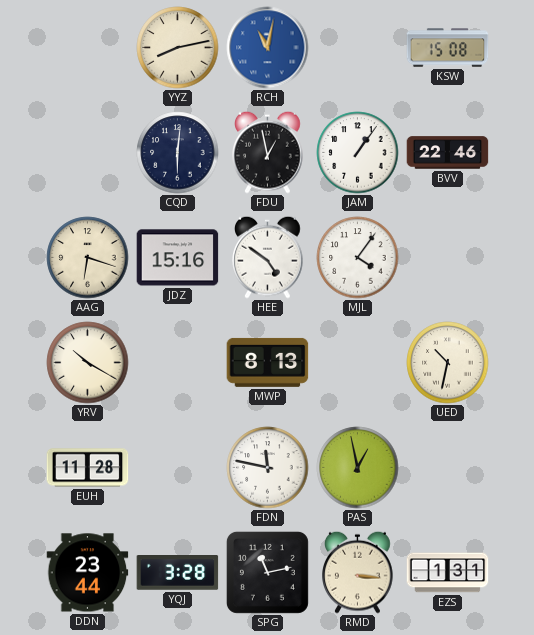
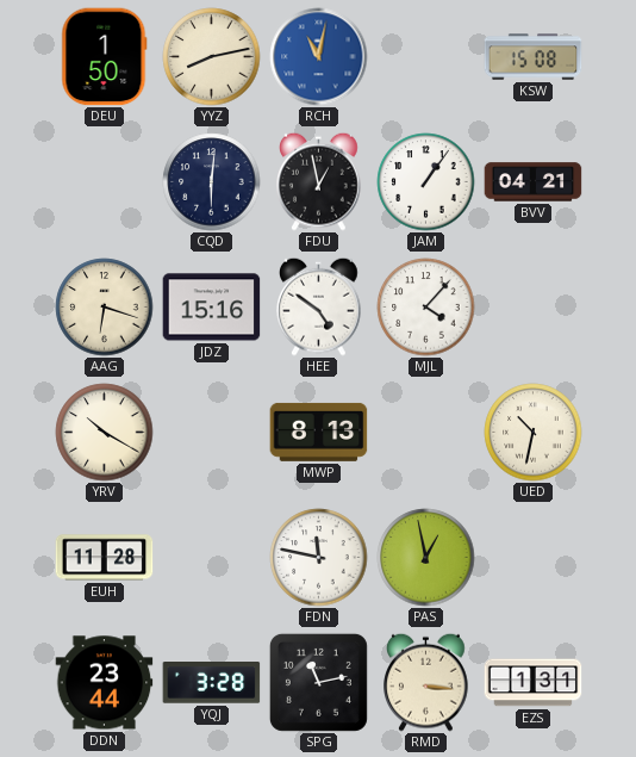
DEU: none -> 1:50 (105, 57)
BVV: 22:46 -> 04:21 (534, 182)
MJL: 4:06 -> 4:07 (426, 308)
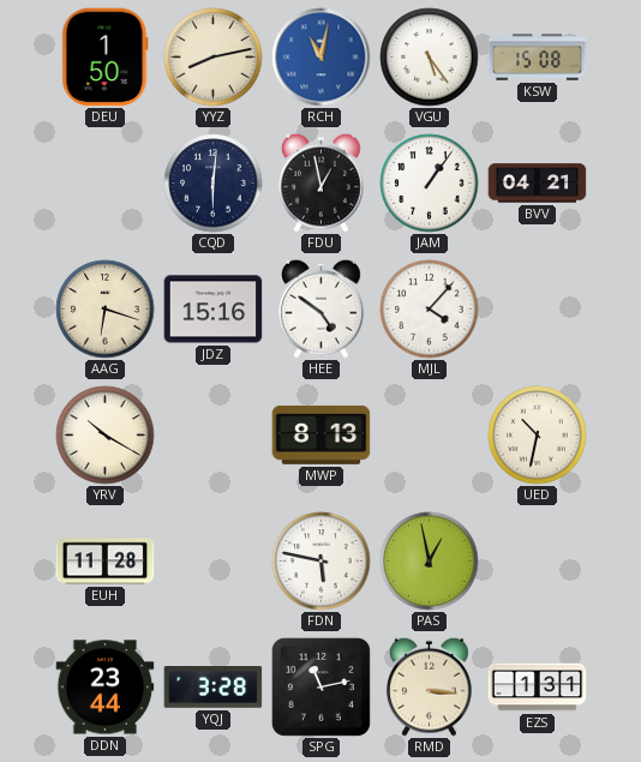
VGU: none -> 5:24 (430, 58)
FDN: 11:47 -> 5:47 (322, 562)
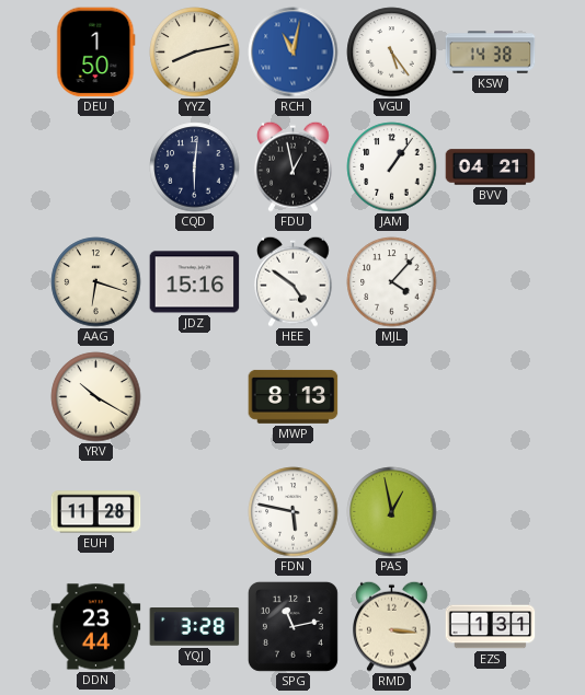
KSW: 15:08 -> 14:38 (491, 53)
UED: 10:32 -> none (538, 436)
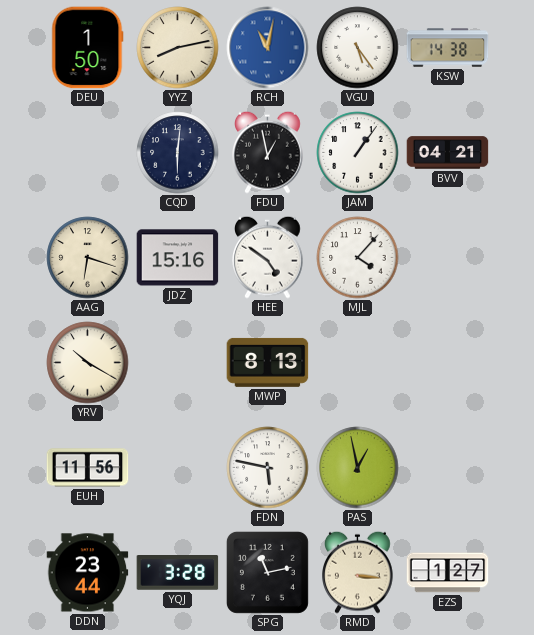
EUH: 11:28 -> 11:56 (88, 468)
EZS: 1:31 -> 1:27 (448, 573)
